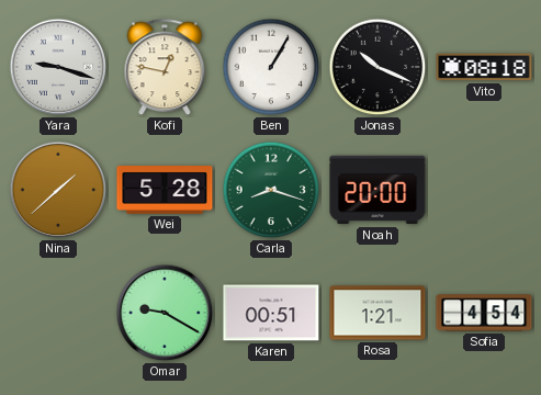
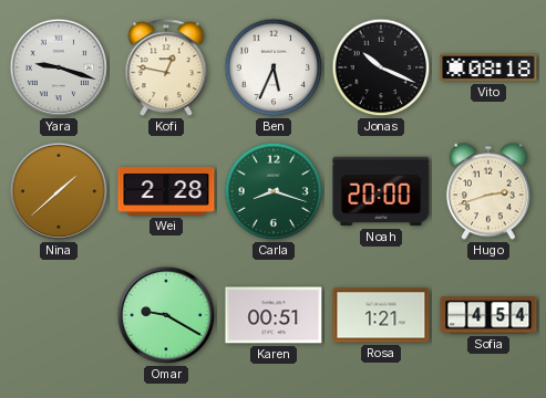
Ben: 1:05 -> 5:34 (274, 67)
Wei: 5:28 -> 2:28 (166, 191)
Hugo: none -> 2:42 (488, 191)
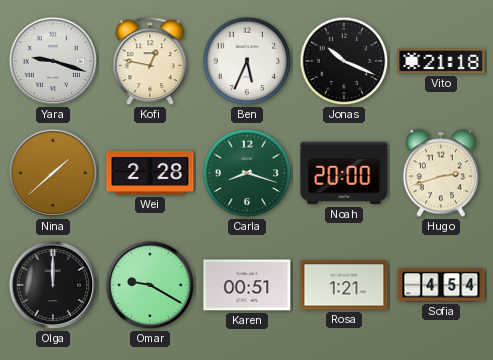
Vito: 08:18 -> 21:18 (441, 61)
Olga: none -> 12:00 (53, 285)
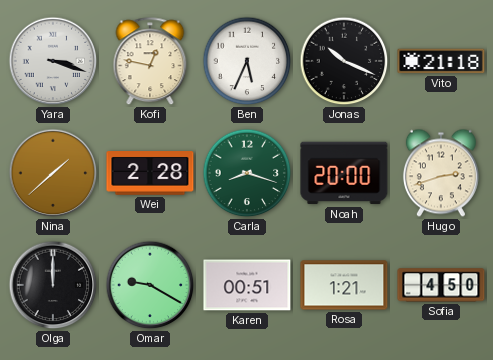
Yara: 9:18 -> 3:18 (53, 61)
Sofia: 4:54 -> 4:50 (441, 285)
